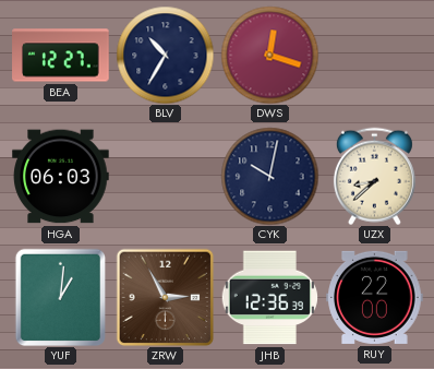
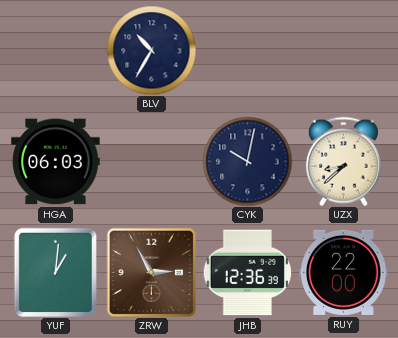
BEA: 12:27 -> none (61, 56)
DWS: 12:18 -> none (269, 55)
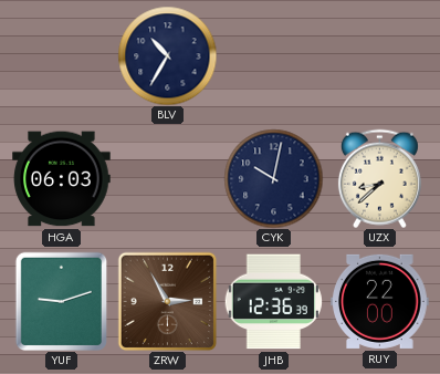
YUF: 1:01 -> 9:12 (62, 301)
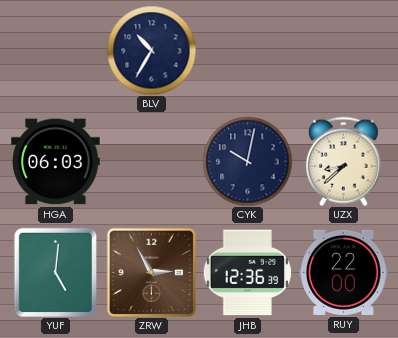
YUF: 9:12 -> 5:01 (56, 272)
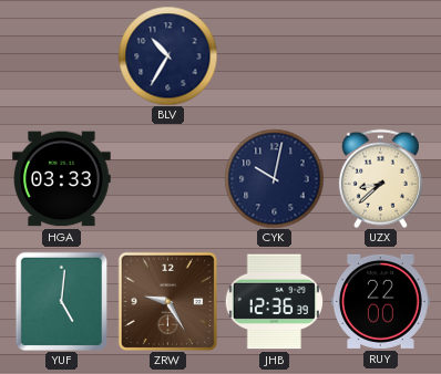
HGA: 06:03 -> 03:33 (62, 179)
ZRW: 2:55 -> 9:25 (167, 301)
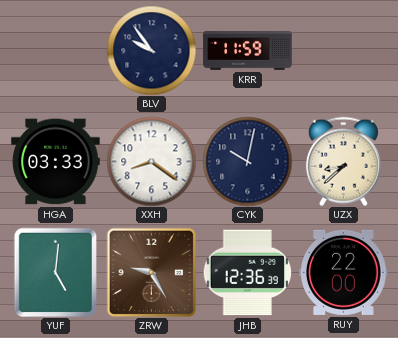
BLV: 10:35 -> 9:54 (151, 50)
KRR: none -> 11:59 (248, 51)
XXH: none -> 8:21 (151, 161)
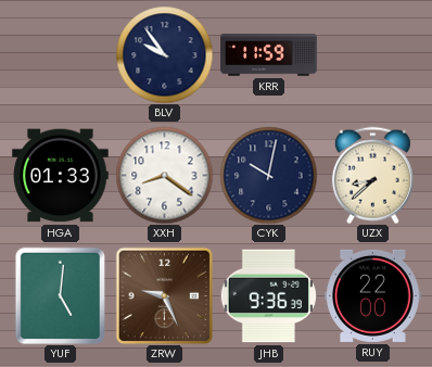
HGA: 03:33 -> 01:33 (61, 176)
ZRW: 9:25 -> 9:26 (164, 295)
JHB: 12:36 -> 9:36 (268, 296)
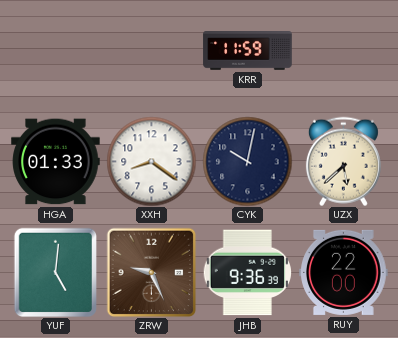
BLV: 9:54 -> none (164, 54)
UZX: 8:38 -> 5:38 (343, 161)
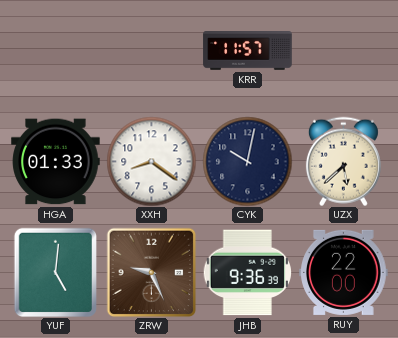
KRR: 11:59 -> 11:57 (248, 51)
